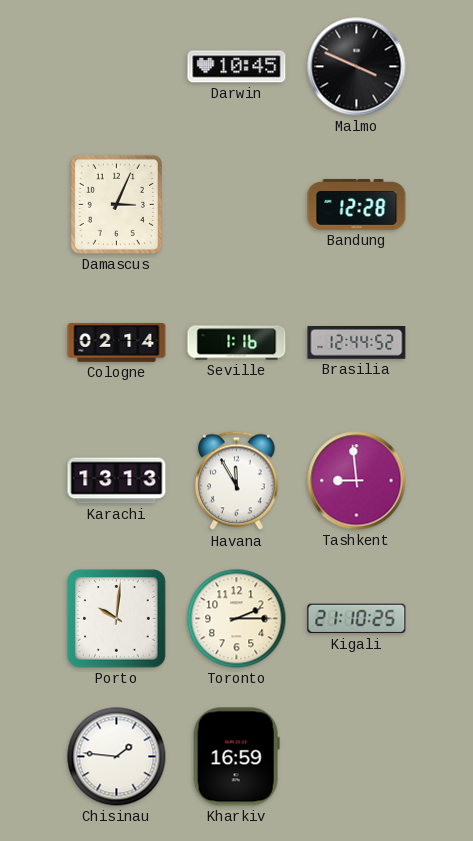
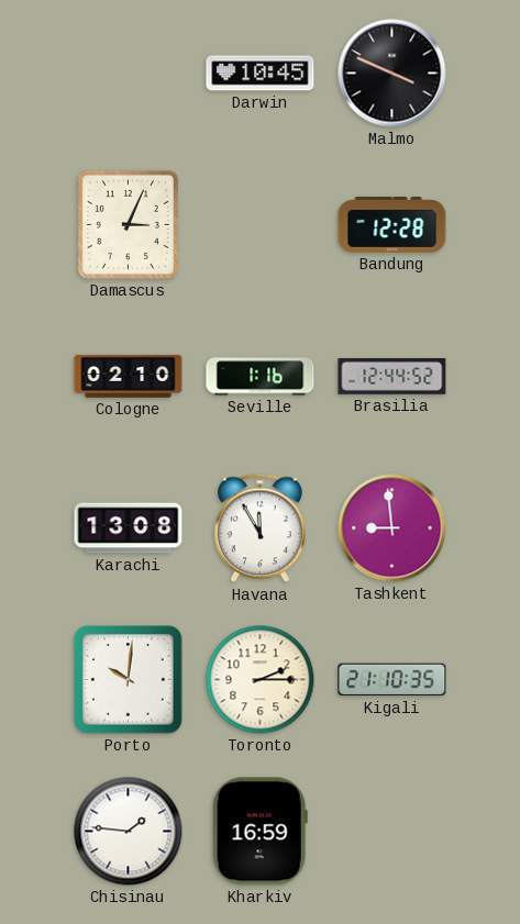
Cologne: 02:14 -> 02:10 (129, 376)
Karachi: 13:13 -> 13:08 (129, 528)
Kigali: 21:10:25 -> 21:10:35 (392, 680)
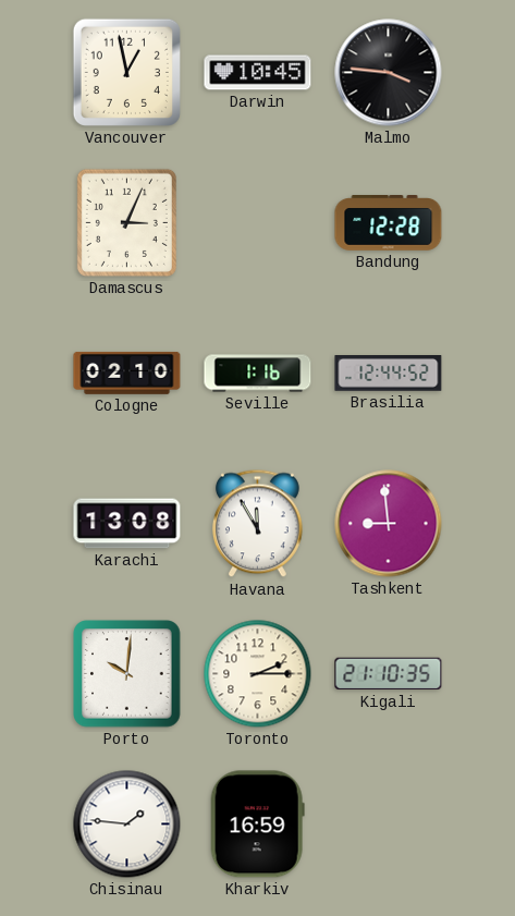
Vancouver: none -> 12:58 (126, 72)
Malmo: 3:49 -> 3:46 (389, 73)
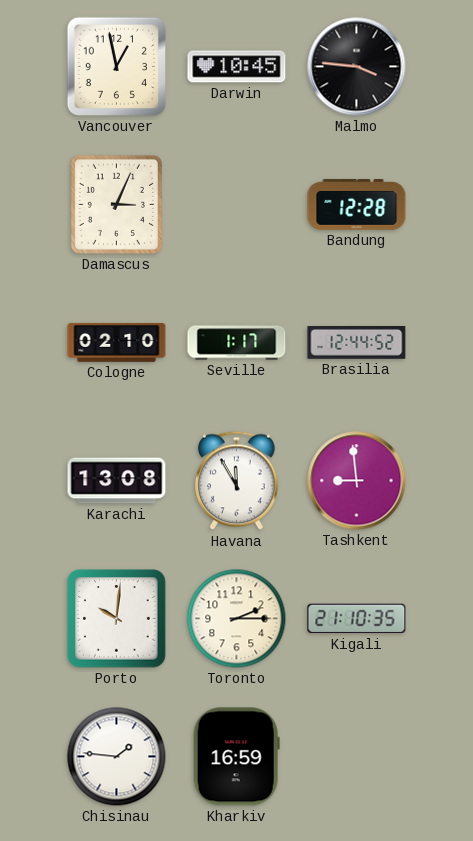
Seville: 1:16 -> 1:17 (237, 343)
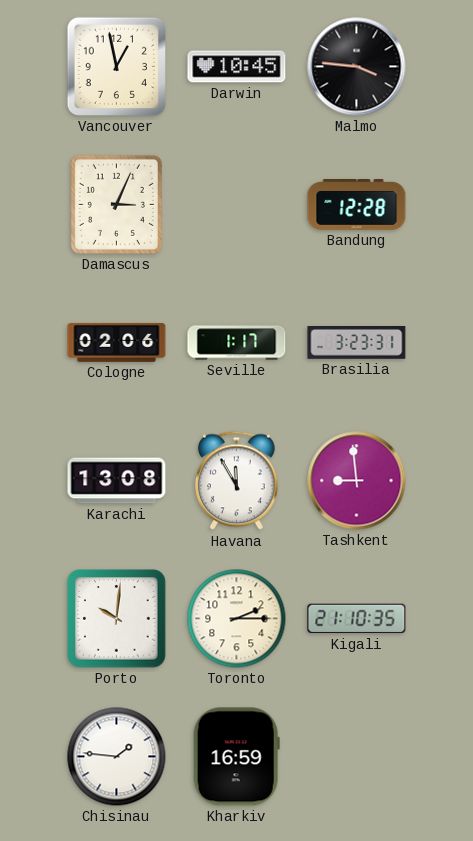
Cologne: 02:10 -> 02:06 (117, 342)
Brasilia: 12:44 -> 3:23 (357, 343)
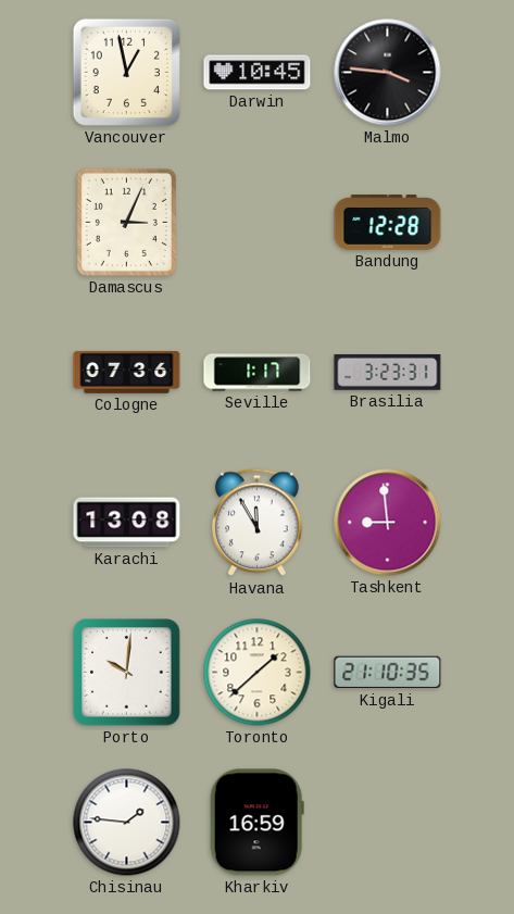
Cologne: 02:06 -> 07:36 (127, 372)
Toronto: 2:15 -> 1:38 (258, 673)
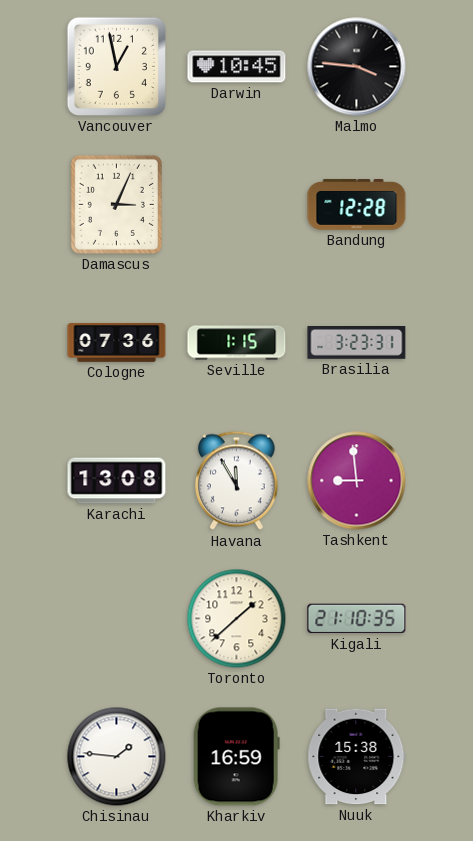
Seville: 1:17 -> 1:15 (237, 343)
Porto: 10:01 -> none (127, 673)
Nuuk: none -> 15:38 (357, 757)
